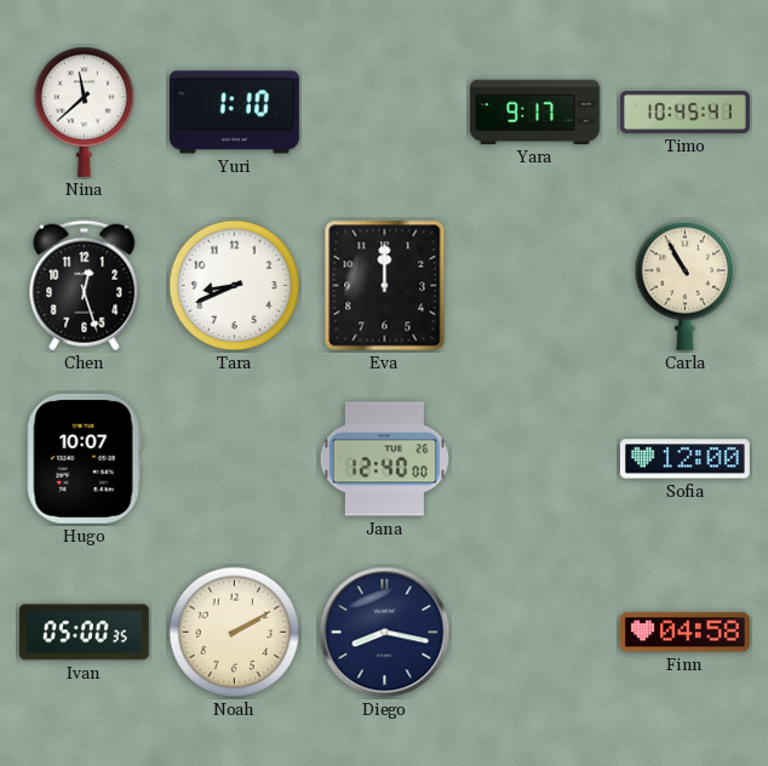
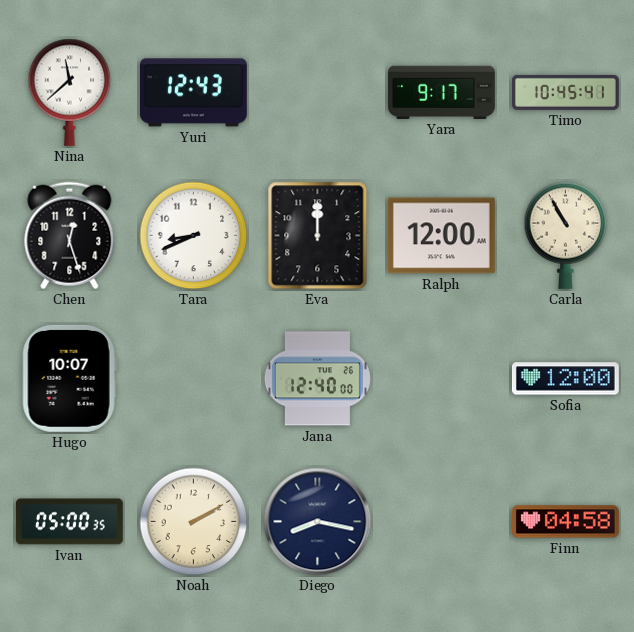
Yuri: 1:10 -> 12:43 (193, 93)
Ralph: none -> 12:00 (441, 236)
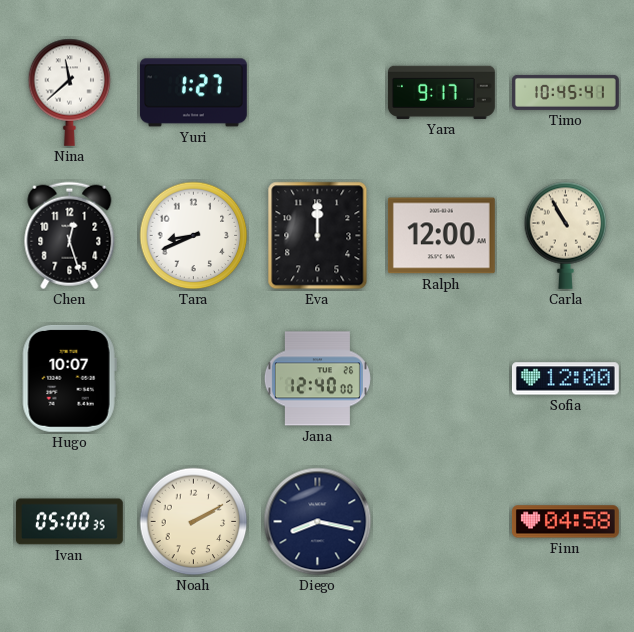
Yuri: 12:43 -> 1:27 (193, 93)
